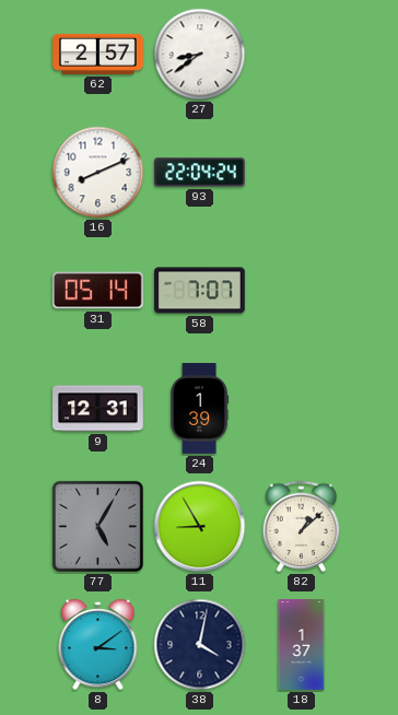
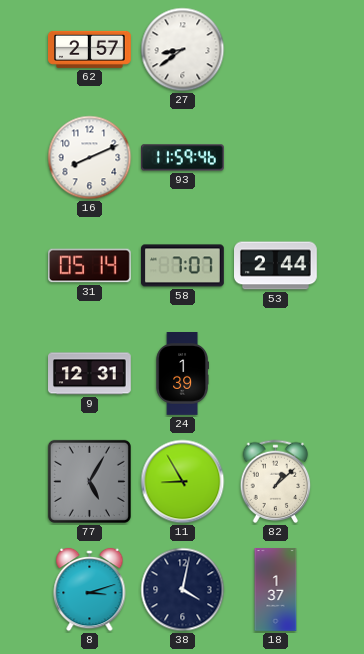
93: 22:04 -> 11:59 (183, 158)
53: none -> 2:44 (276, 266)
8: 3:09 -> 3:12 (90, 590)
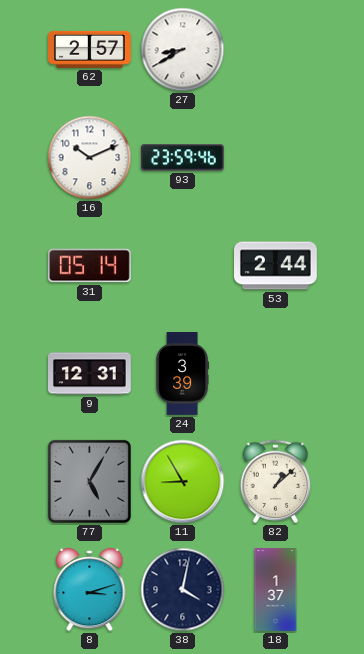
27: 8:39 -> 8:40 (183, 50)
16: 8:11 -> 10:11 (90, 158)
93: 11:59 -> 23:59 (183, 158)
58: 7:07 -> none (183, 266)
24: 1:39 -> 3:39 (182, 374)
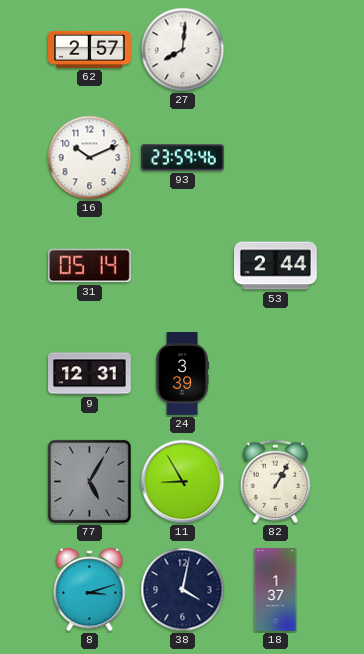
27: 8:40 -> 8:01 (183, 50)
82: 1:08 -> 1:05 (276, 482)
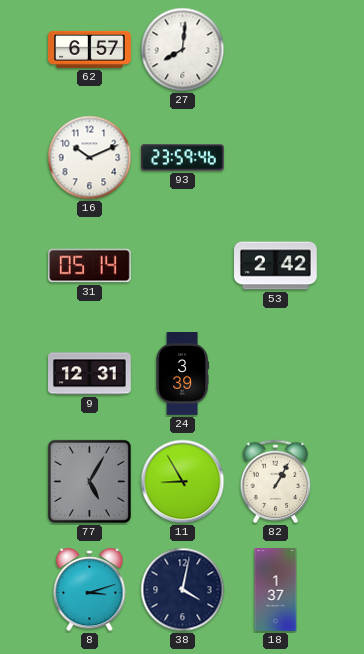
62: 2:57 -> 6:57 (90, 49)
53: 2:44 -> 2:42 (276, 266)
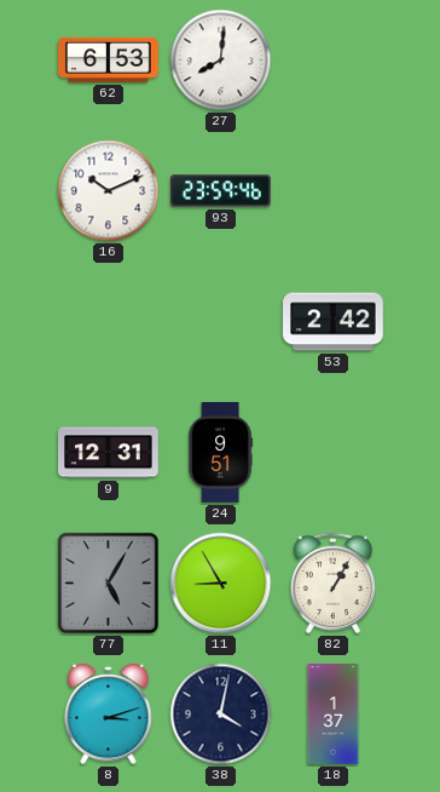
62: 6:57 -> 6:53 (109, 59)
31: 05:14 -> none (90, 266)
24: 3:39 -> 9:51 (220, 453)
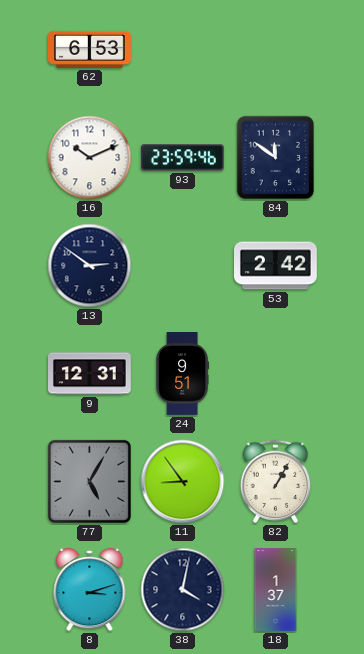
27: 8:01 -> none (221, 61)
84: none -> 11:51 (276, 158)
13: none -> 2:51 (90, 266)
11: 8:55 -> 8:54 (183, 482)
